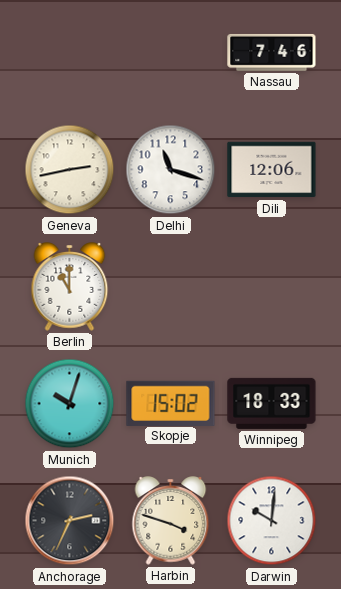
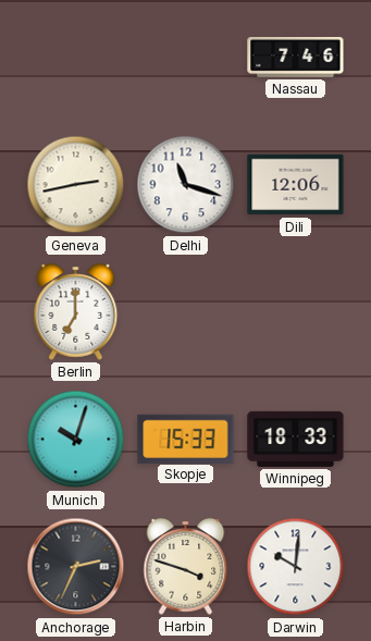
Berlin: 11:00 -> 7:00 (76, 312)
Skopje: 15:02 -> 15:33 (186, 439)
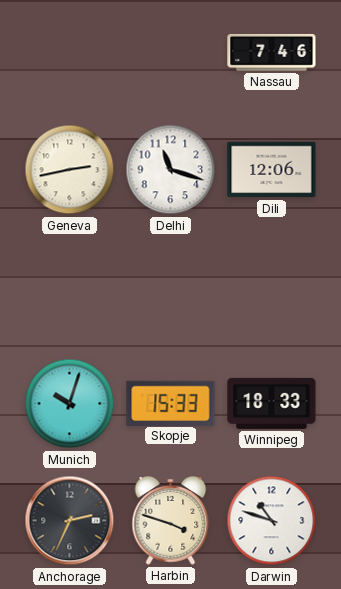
Berlin: 7:00 -> none (76, 312)
Darwin: 10:01 -> 10:48 (272, 521)
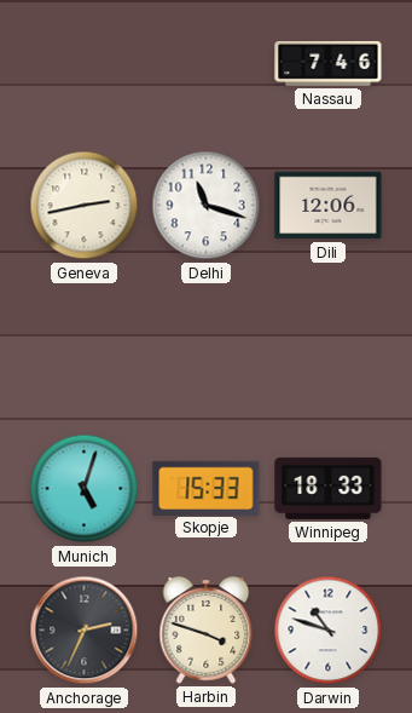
Munich: 10:03 -> 5:03 (85, 489)
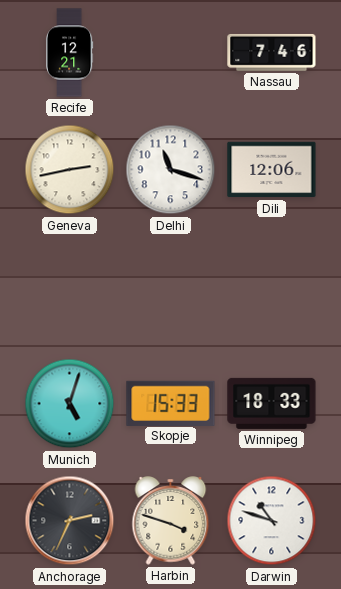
Recife: none -> 12:21 (70, 53)
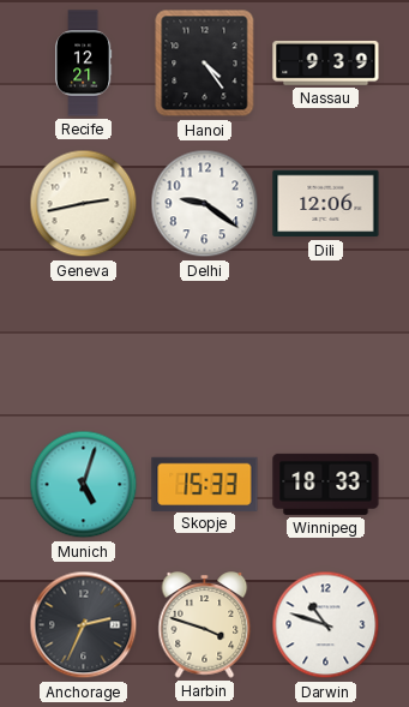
Hanoi: none -> 4:24 (205, 64)
Nassau: 7:46 -> 9:39 (326, 62)
Delhi: 11:18 -> 9:21 (205, 204)
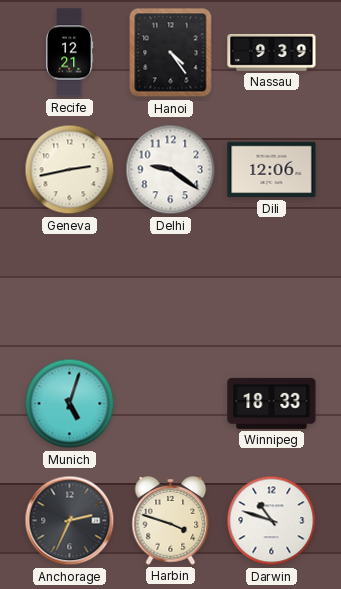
Skopje: 15:33 -> none (205, 484)
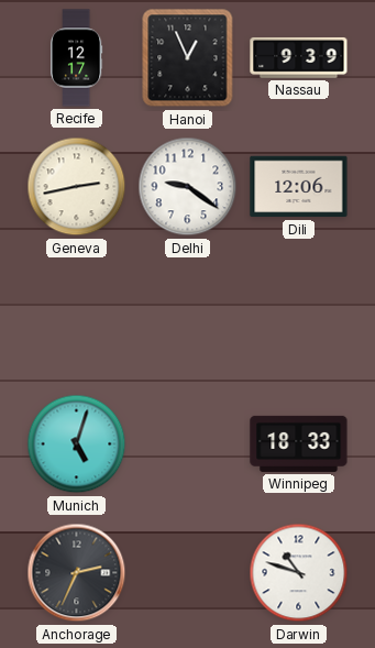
Recife: 12:21 -> 12:17 (77, 58)
Hanoi: 4:24 -> 12:56 (188, 58)
Harbin: 3:48 -> none (171, 521)
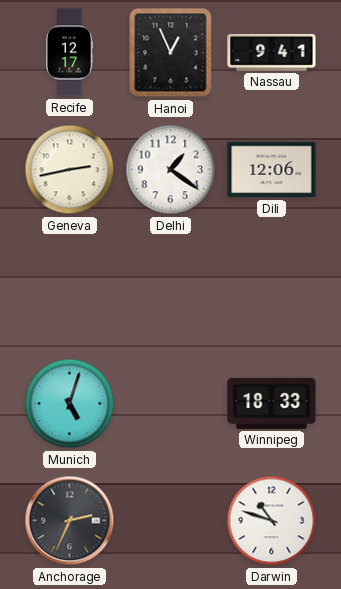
Nassau: 9:39 -> 9:41 (272, 52)
Delhi: 9:21 -> 1:21 (171, 170)
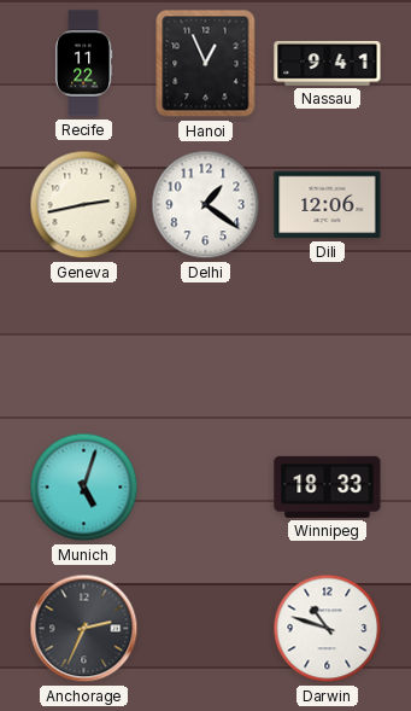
Recife: 12:17 -> 11:22 (84, 64)
